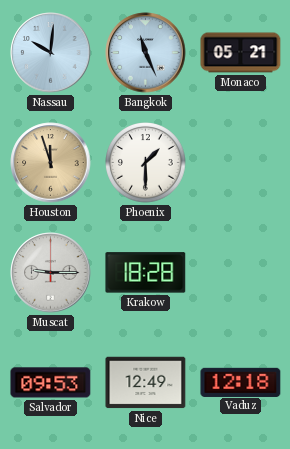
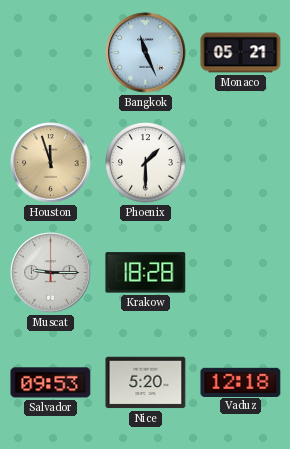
Nassau: 10:01 -> none (51, 53)
Nice: 12:49 -> 5:20 (146, 383)
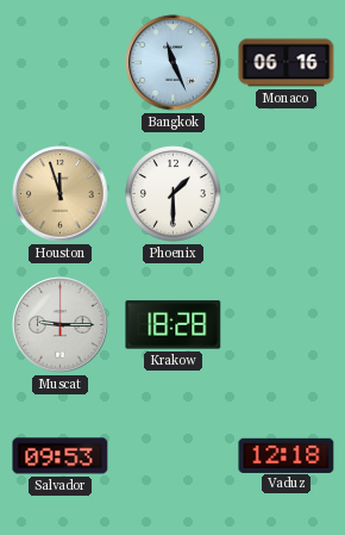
Monaco: 05:21 -> 06:16 (287, 63)
Nice: 5:20 -> none (146, 383)
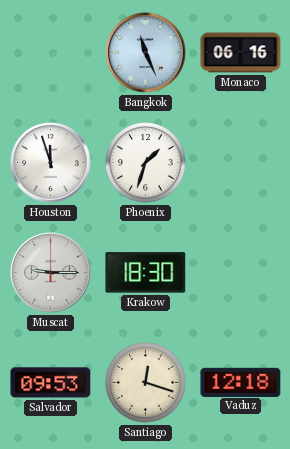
Houston dial: champagne -> white (51, 163)
Phoenix: 1:30 -> 1:33 (146, 163)
Krakow: 18:28 -> 18:30 (146, 273)
Santiago: none -> 12:18 (146, 383)
